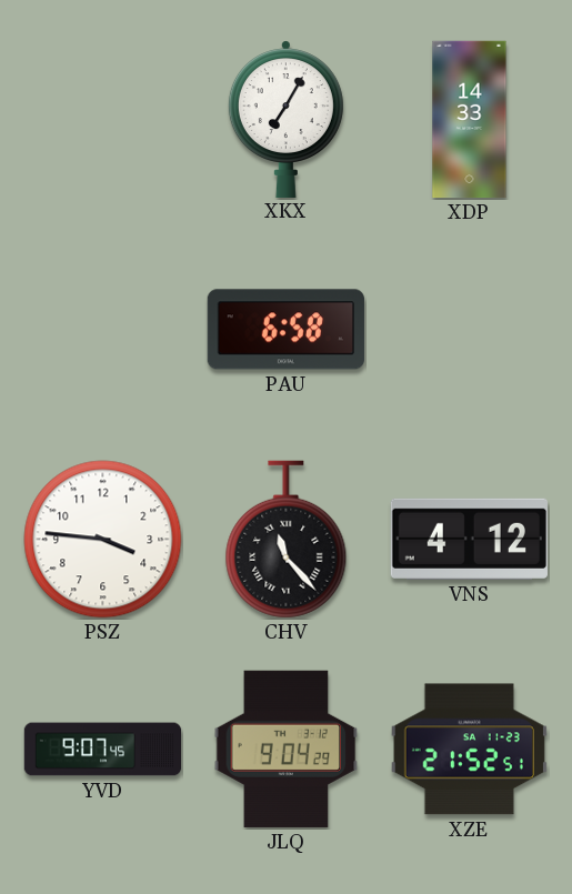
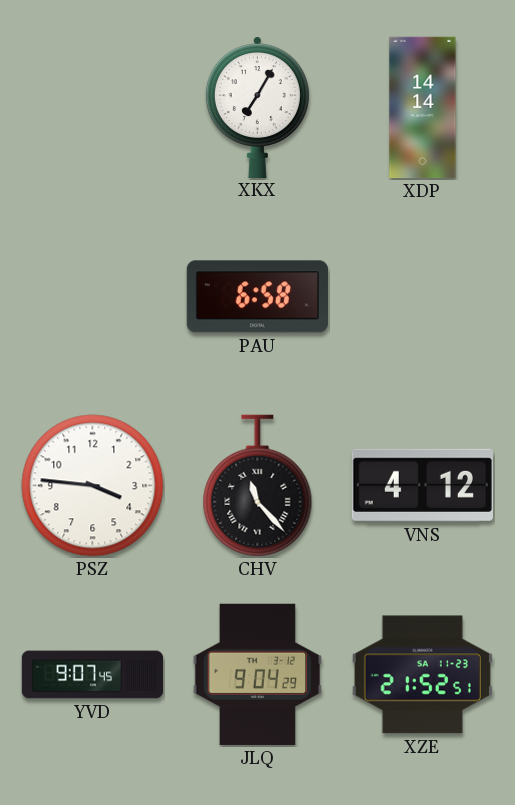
XDP: 14:33 -> 14:14 (423, 108)
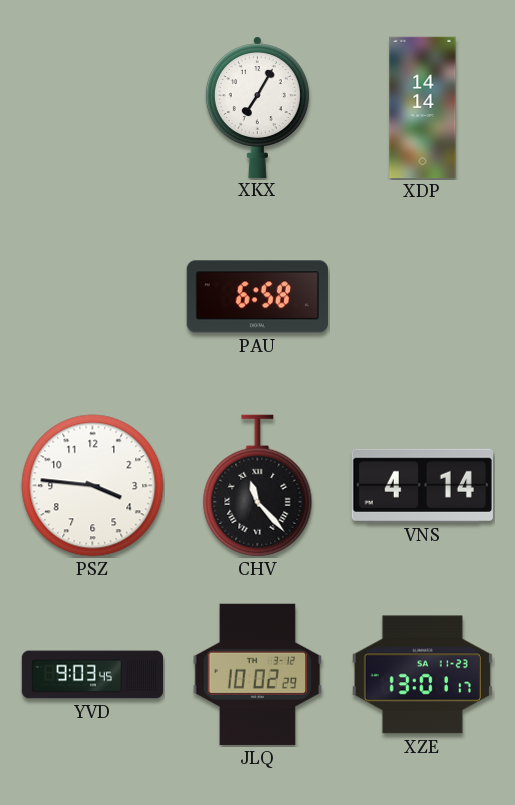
VNS: 4:12 -> 4:14 (422, 485)
YVD: 9:07 -> 9:03 (93, 675)
JLQ: 9:04 -> 10:02 (258, 674)
XZE: 21:52 -> 13:01 (422, 675)
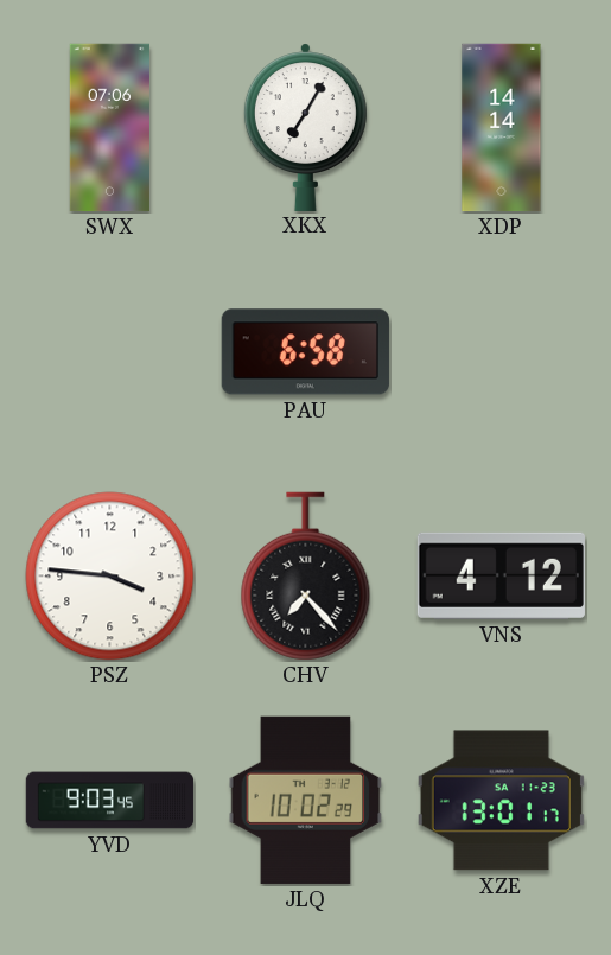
SWX: none -> 07:06 (109, 128)
CHV: 11:23 -> 7:23 (306, 577)
VNS: 4:14 -> 4:12 (501, 575)
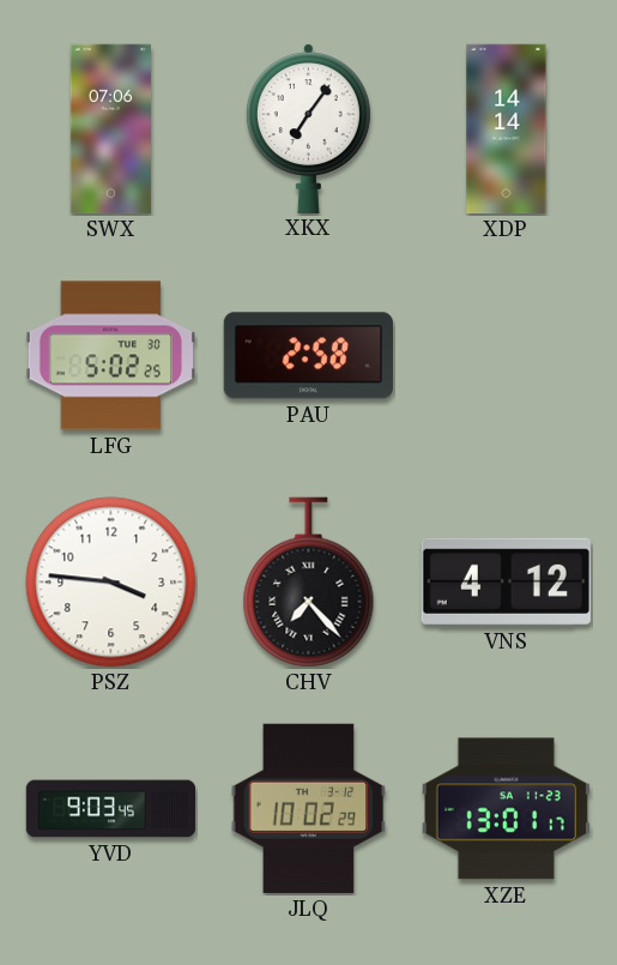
XKX: 7:05 -> 7:06 (308, 128)
LFG: none -> 5:02 (110, 356)
PAU: 6:58 -> 2:58 (308, 356)
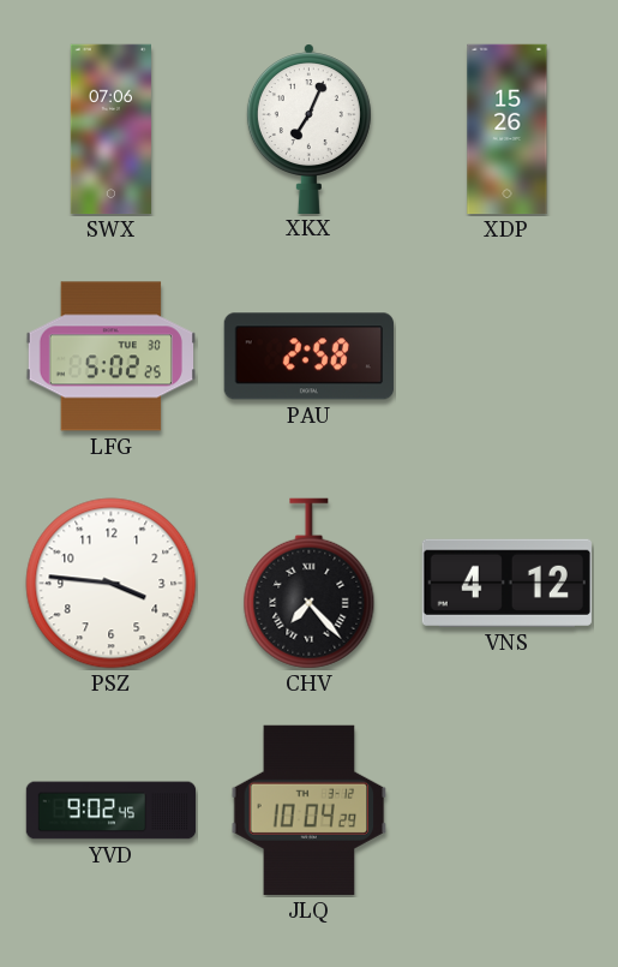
XKX: 7:06 -> 7:04 (308, 129)
XDP: 14:14 -> 15:26 (508, 130)
YVD: 9:03 -> 9:02 (112, 811)
JLQ: 10:02 -> 10:04 (310, 810)
XZE: 13:01 -> none (506, 809)
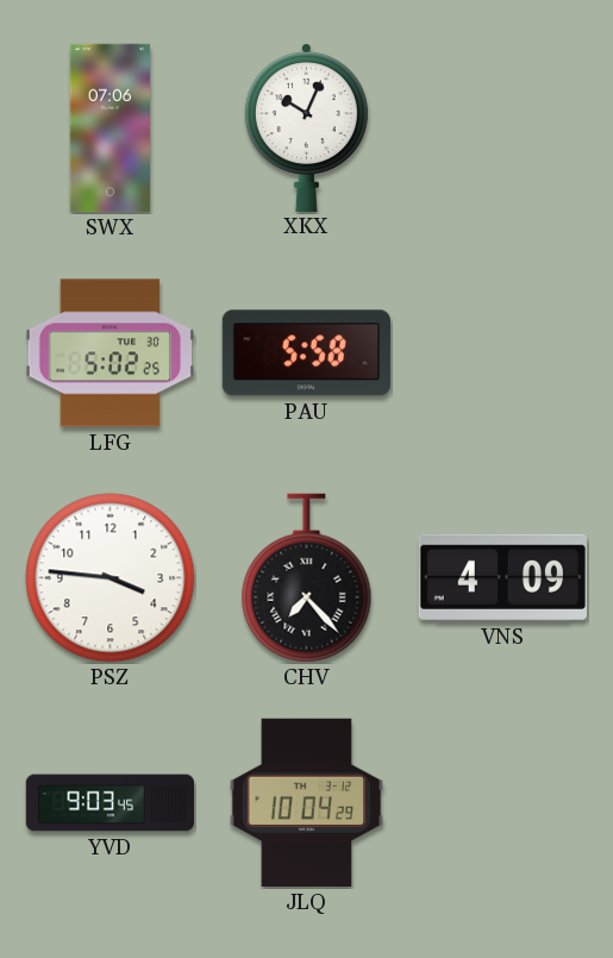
XKX: 7:04 -> 10:04 (306, 127)
XDP: 15:26 -> none (508, 130)
PAU: 2:58 -> 5:58 (306, 353)
VNS: 4:12 -> 4:09 (502, 577)
YVD: 9:02 -> 9:03 (111, 803)
